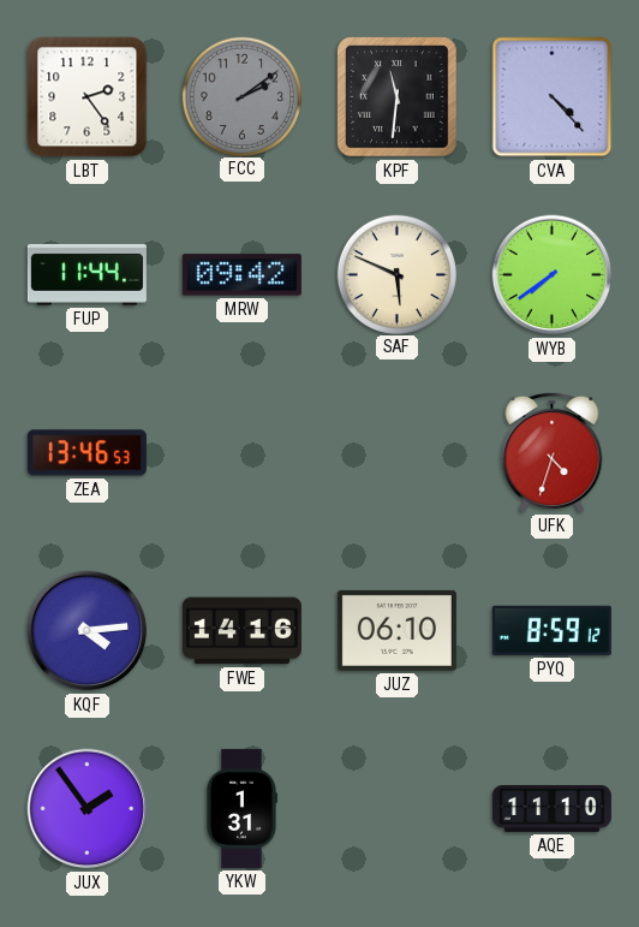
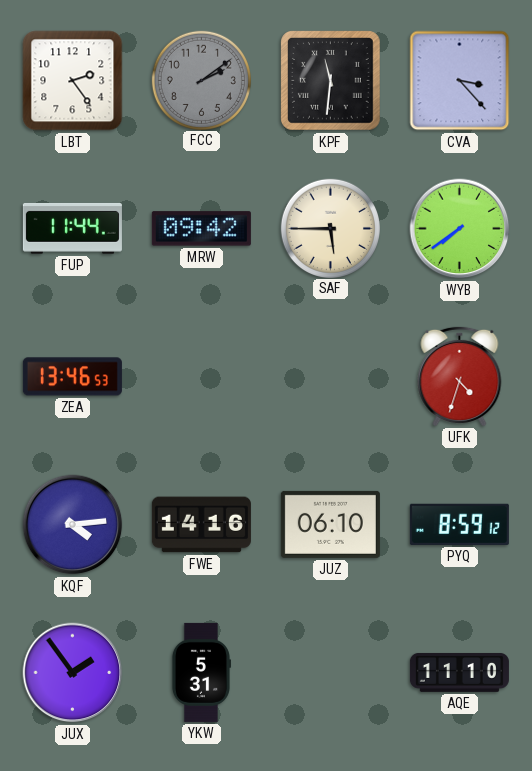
CVA: 4:23 -> 3:23 (460, 81)
SAF: 5:49 -> 5:45 (330, 228)
YKW: 1:31 -> 5:31 (200, 672)
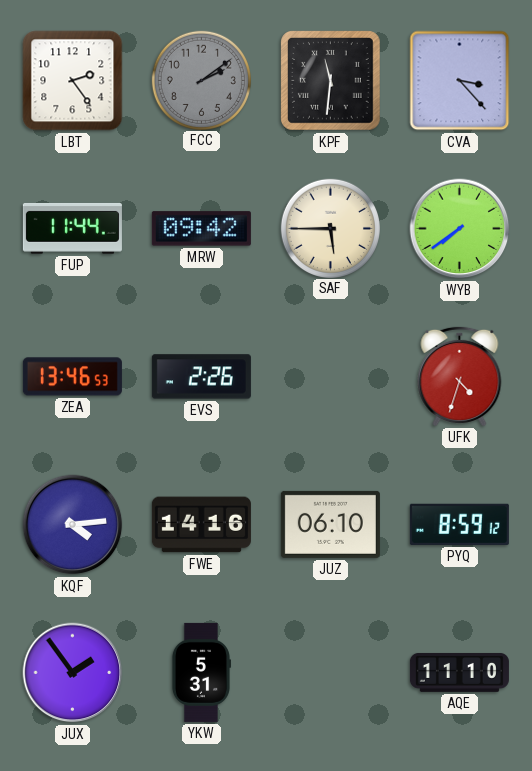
EVS: none -> 2:26 (201, 377)
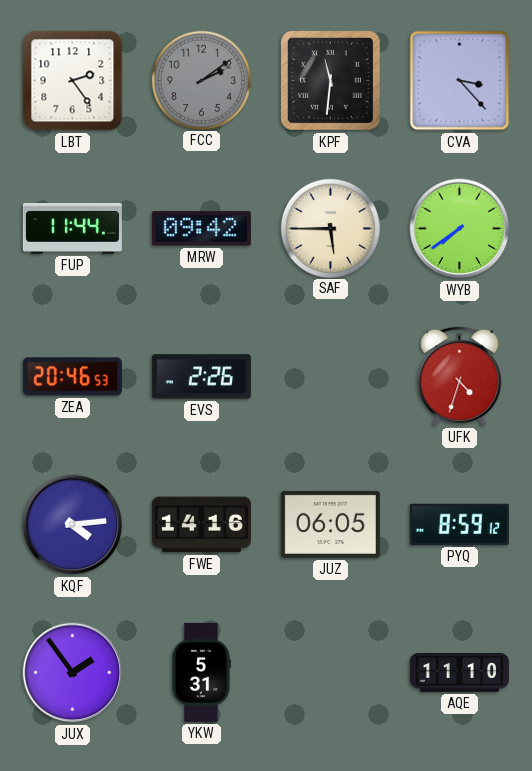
ZEA: 13:46 -> 20:46 (72, 377)
JUZ: 06:10 -> 06:05 (330, 524)
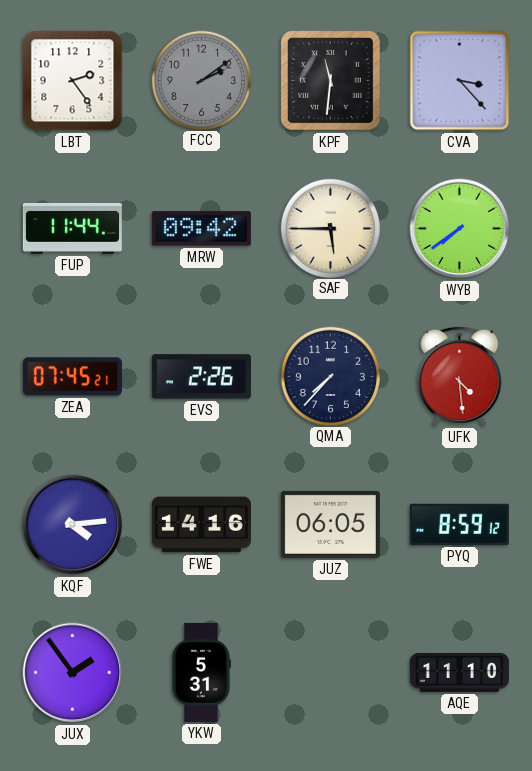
ZEA: 20:46 -> 07:45 (72, 377)
QMA: none -> 7:37 (330, 376)
UFK: 4:33 -> 4:29 (460, 376)
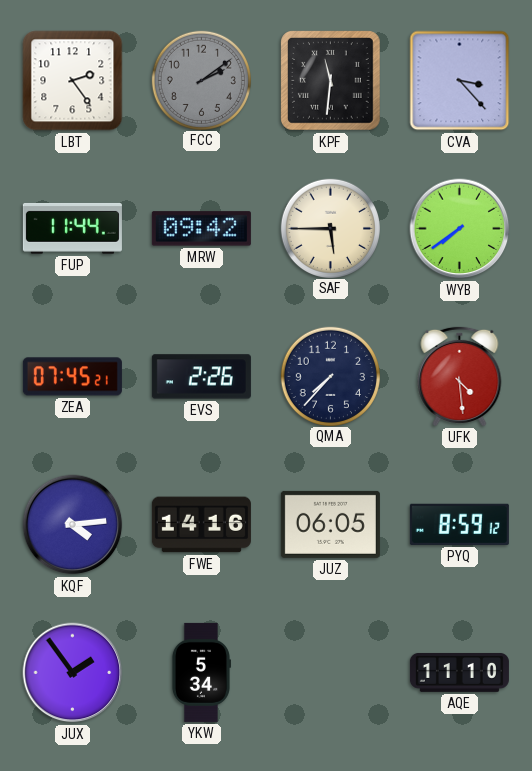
YKW: 5:31 -> 5:34 (200, 672)
